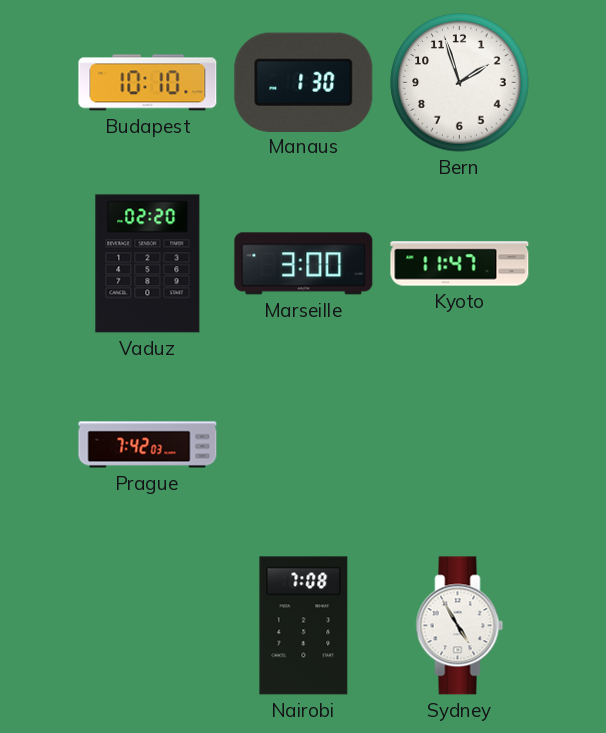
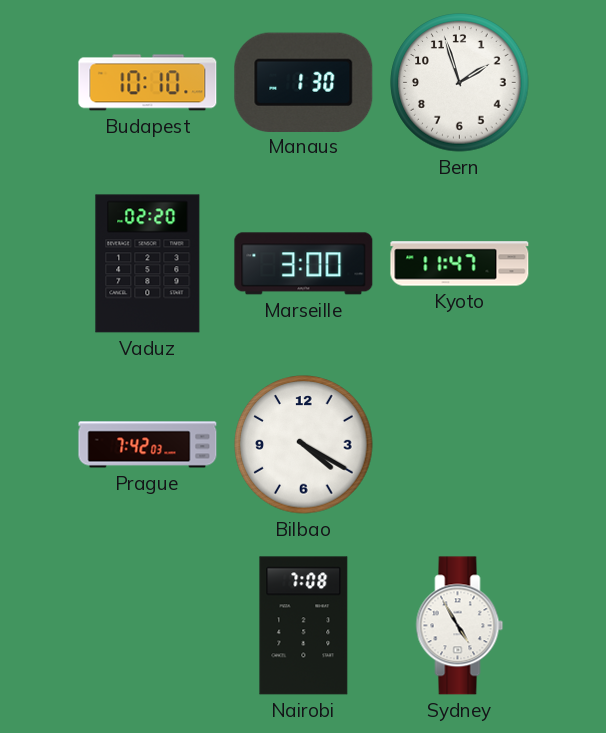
Bilbao: none -> 4:20 (304, 445)
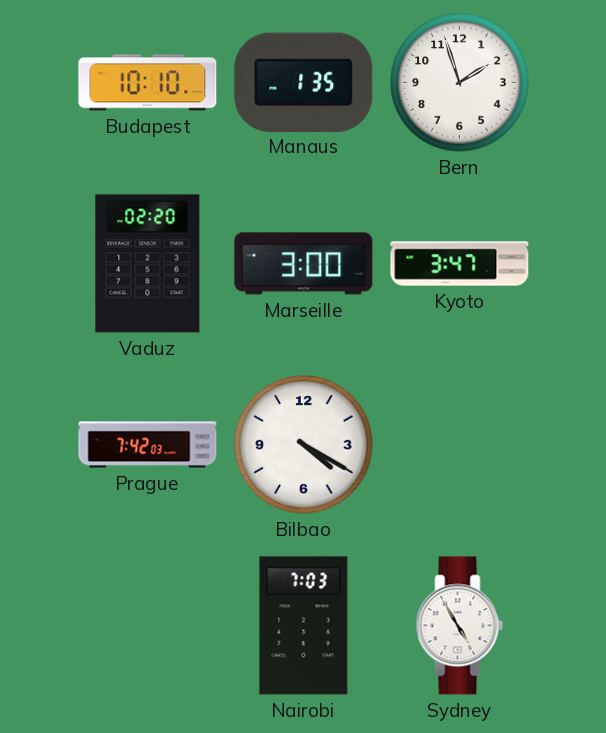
Manaus: 1:30 -> 1:35 (304, 82)
Kyoto: 11:47 -> 3:47 (460, 264)
Nairobi: 7:08 -> 7:03 (304, 626)
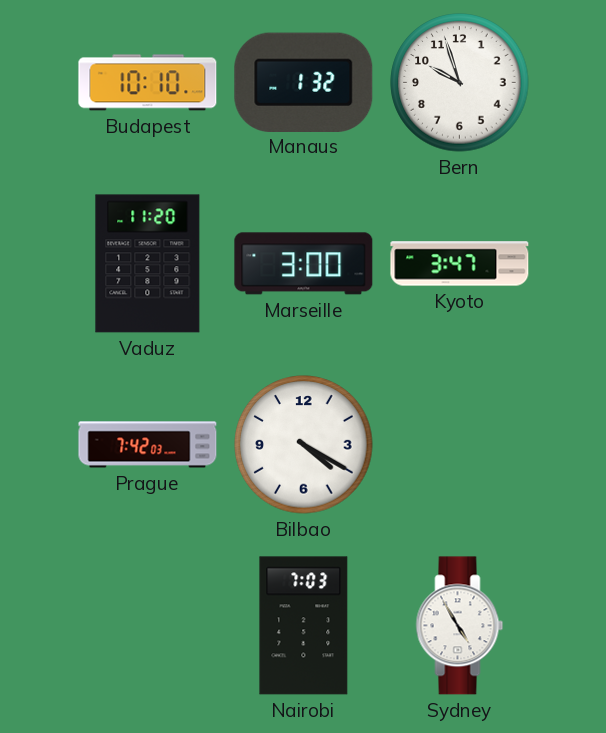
Manaus: 1:35 -> 1:32 (304, 82)
Bern: 1:57 -> 9:57 (460, 83)
Vaduz: 02:20 -> 11:20 (148, 264)
